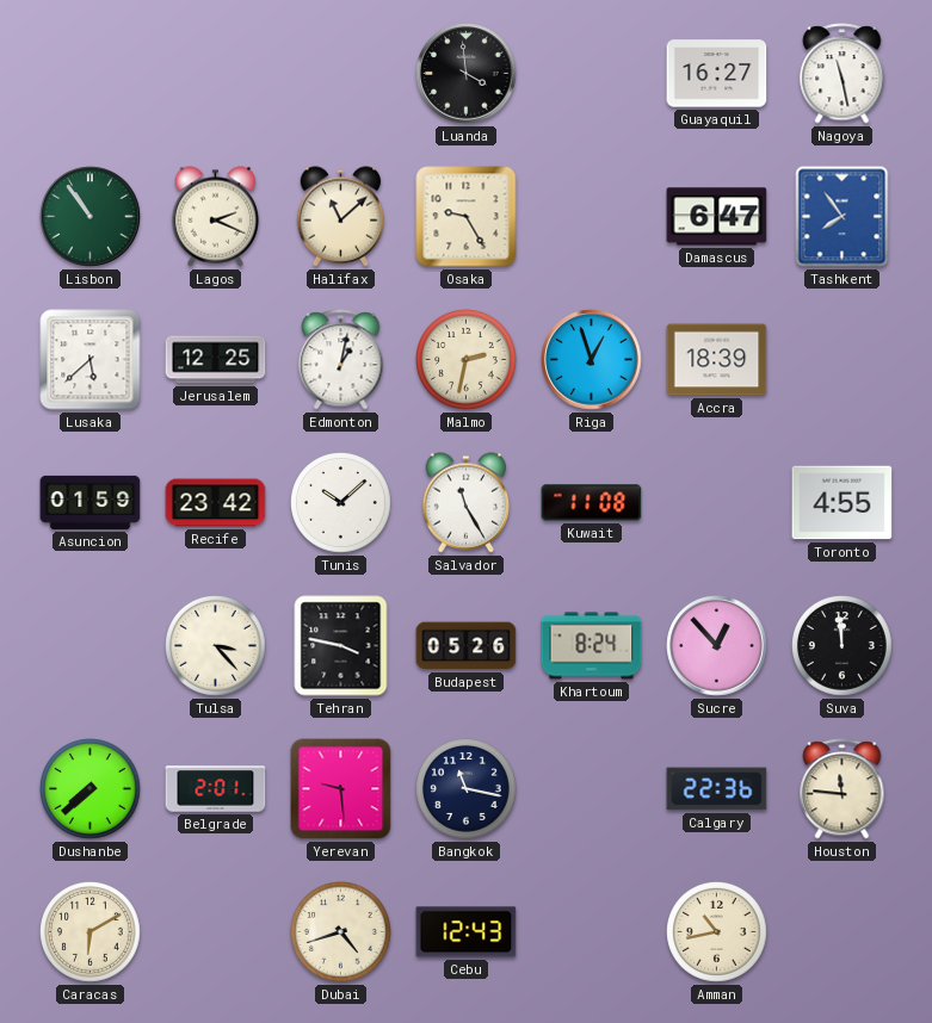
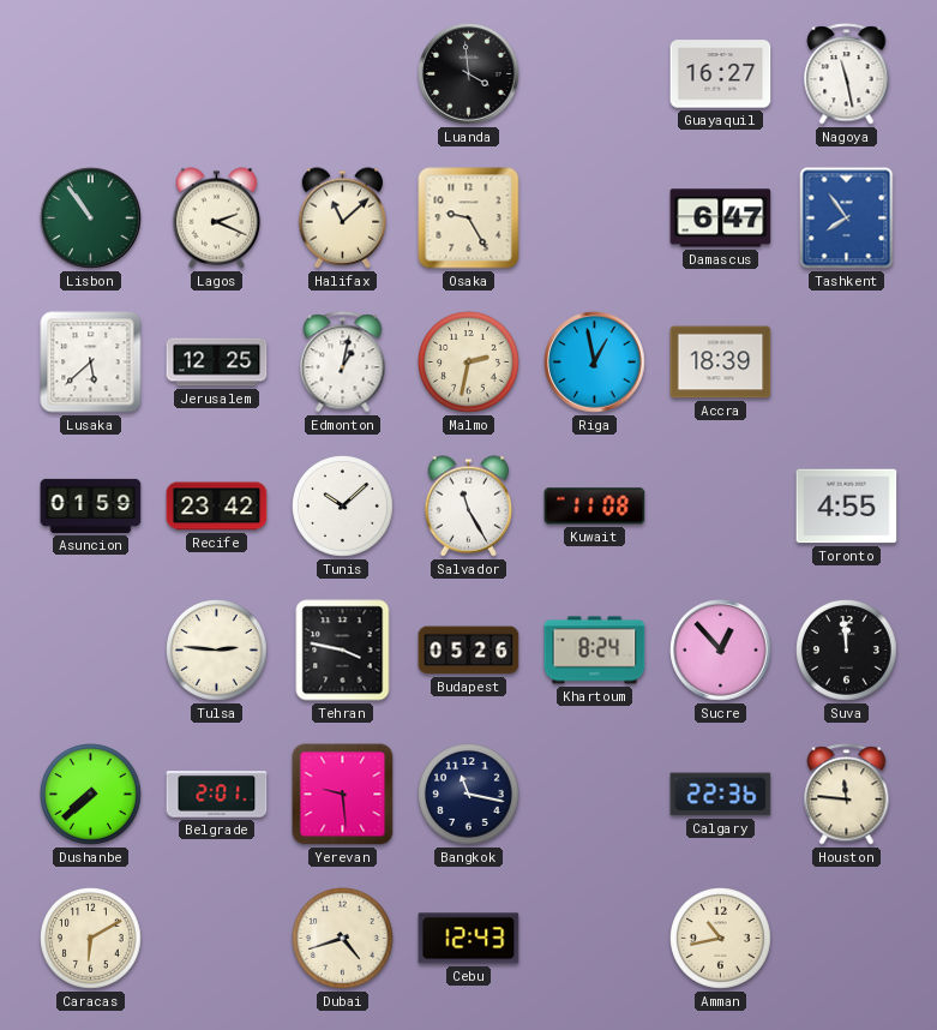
Riga: 12:57 -> 12:58 (595, 363)
Tulsa: 3:23 -> 2:46 (217, 651)
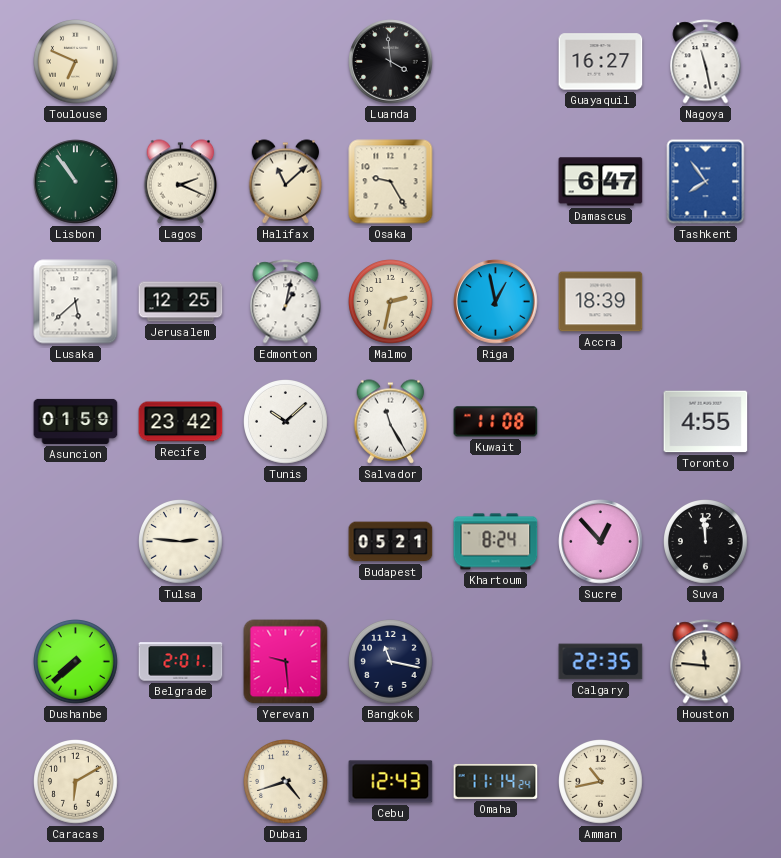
Toulouse: none -> 6:49 (76, 62)
Tehran: 3:47 -> none (343, 651)
Budapest: 05:26 -> 05:21 (391, 542)
Calgary: 22:36 -> 22:35 (601, 662)
Omaha: none -> 11:14 (496, 781)
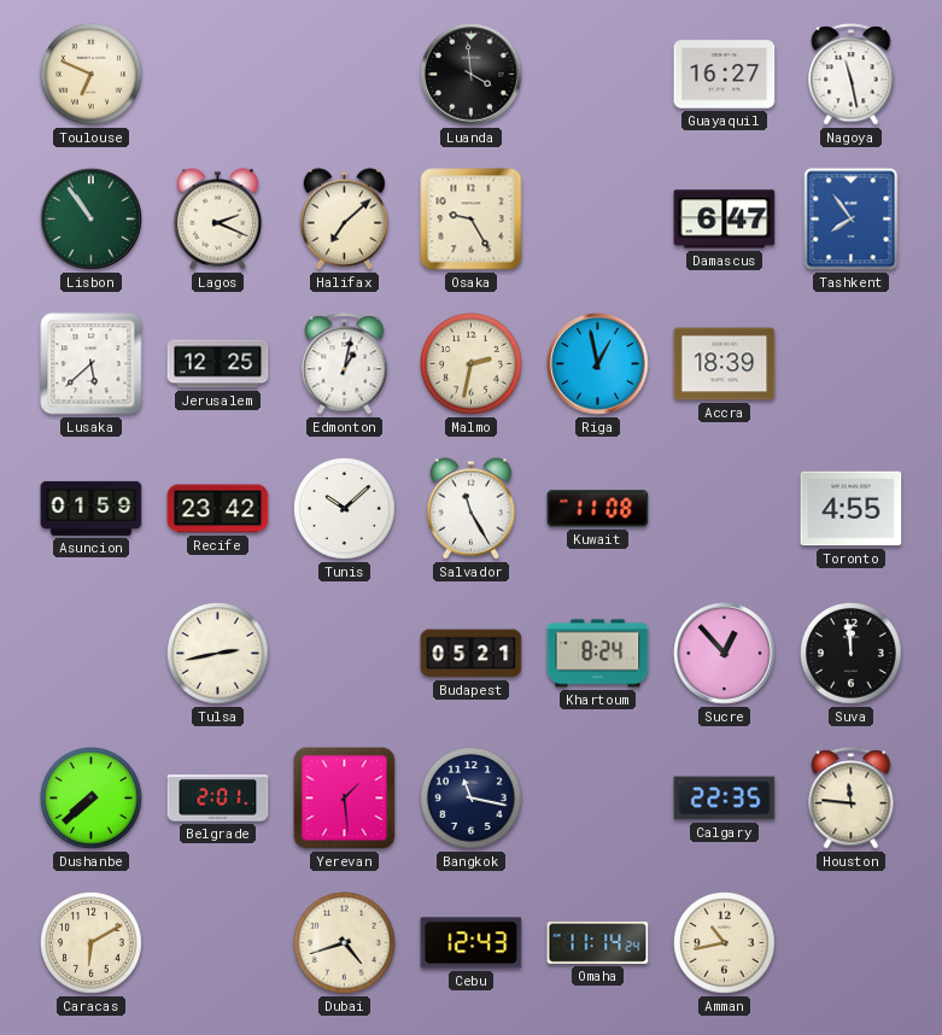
Halifax: 11:08 -> 7:08 (345, 220)
Tulsa: 2:46 -> 2:43 (218, 654)
Yerevan: 9:29 -> 1:29 (345, 799)
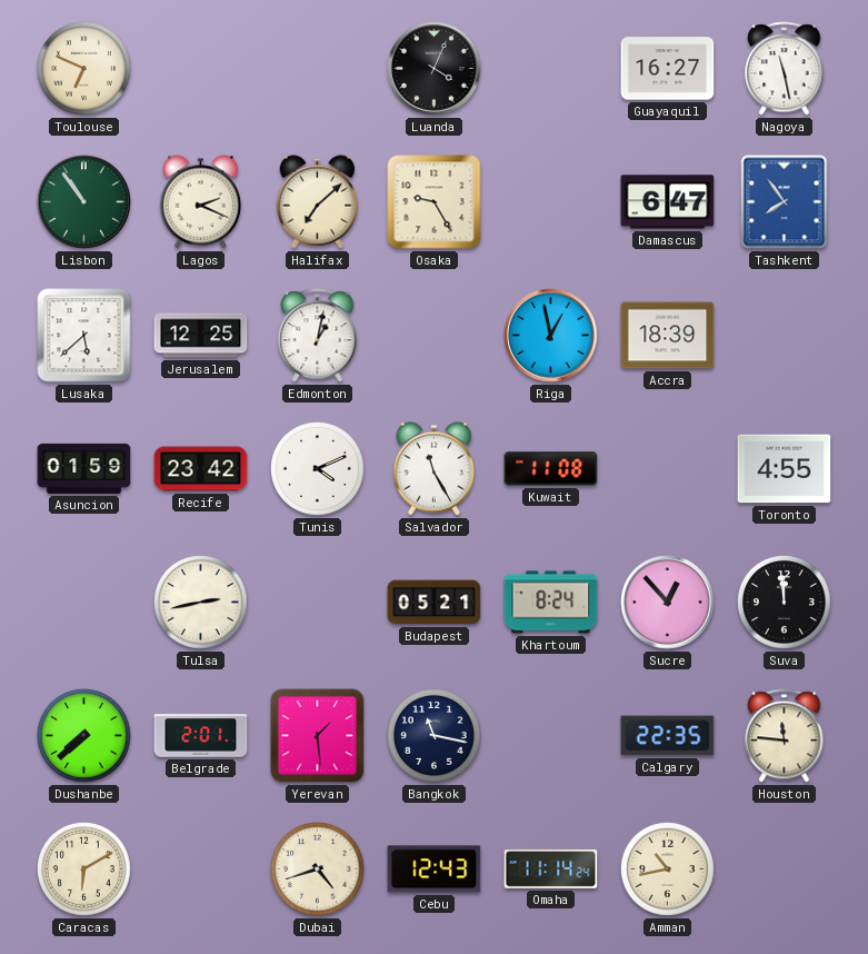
Luanda: 3:59 -> 4:04 (435, 69)
Malmo: 2:32 -> none (472, 364)
Tunis: 10:08 -> 4:11 (318, 469)
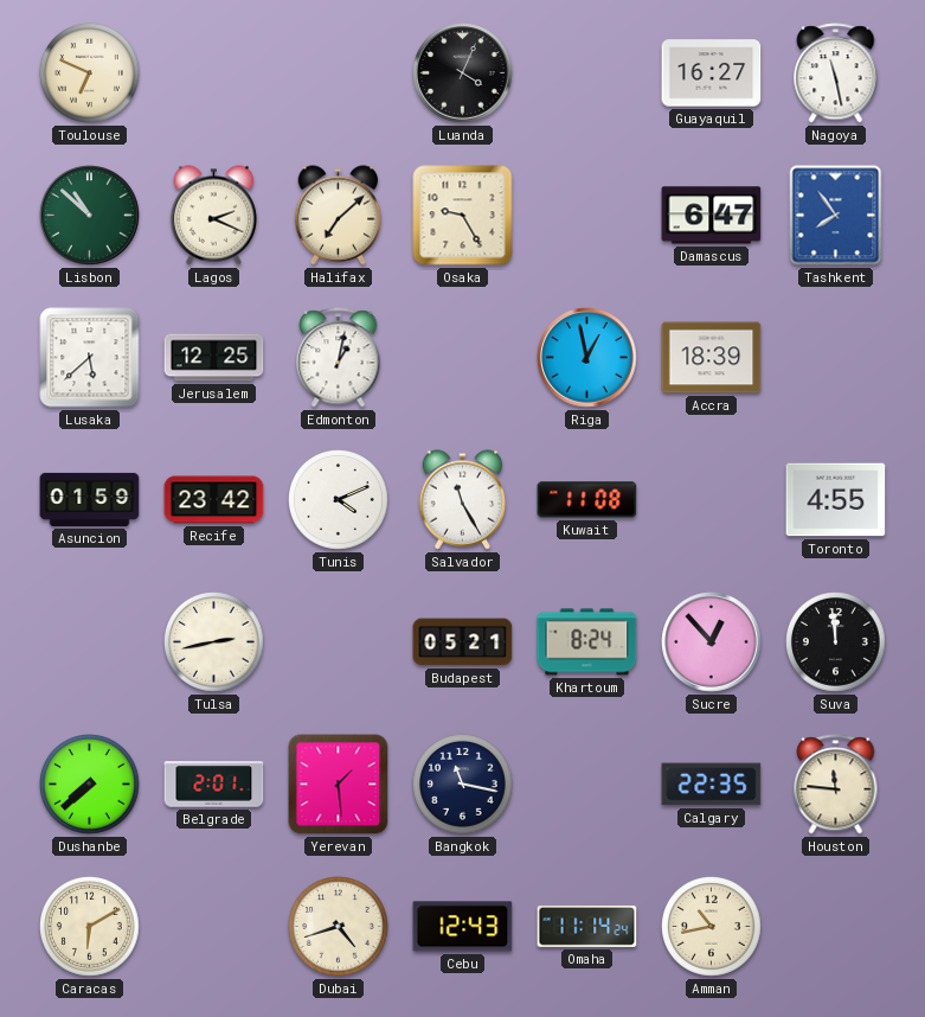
Lisbon: 10:54 -> 10:52 (90, 216)
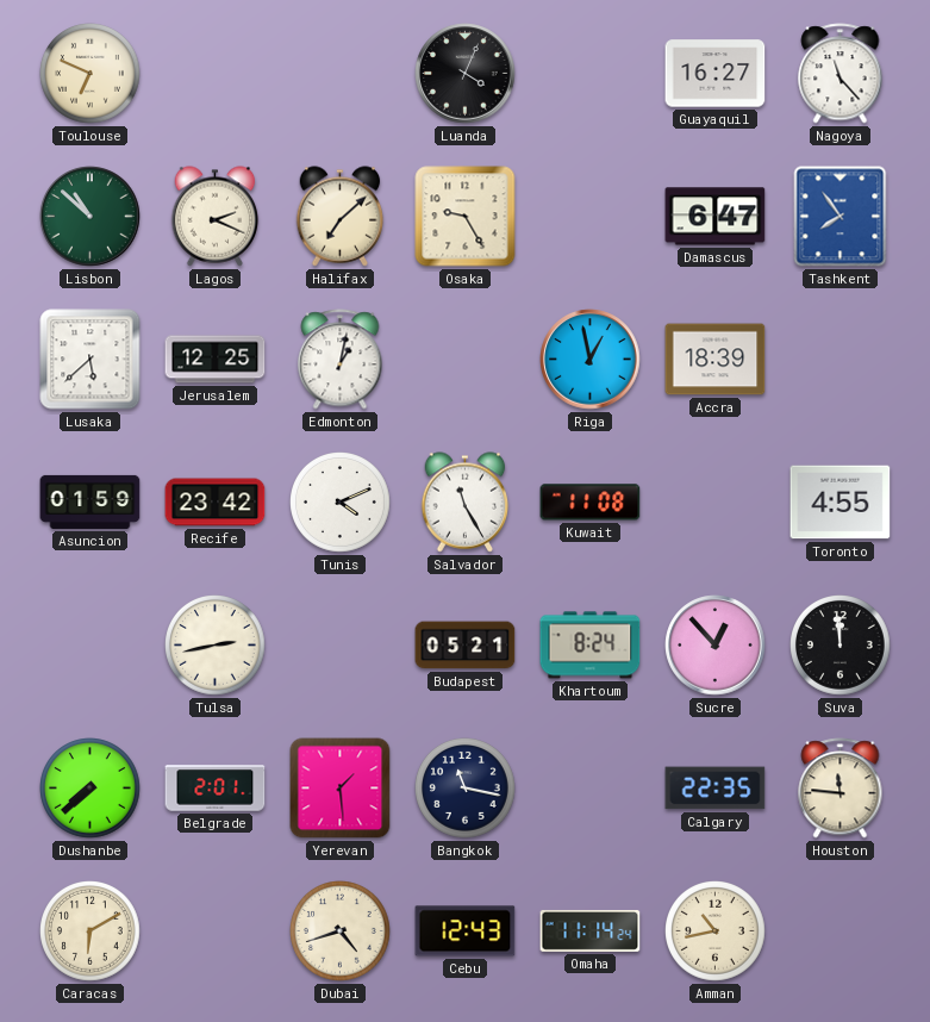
Nagoya: 11:28 -> 11:23 (841, 74)
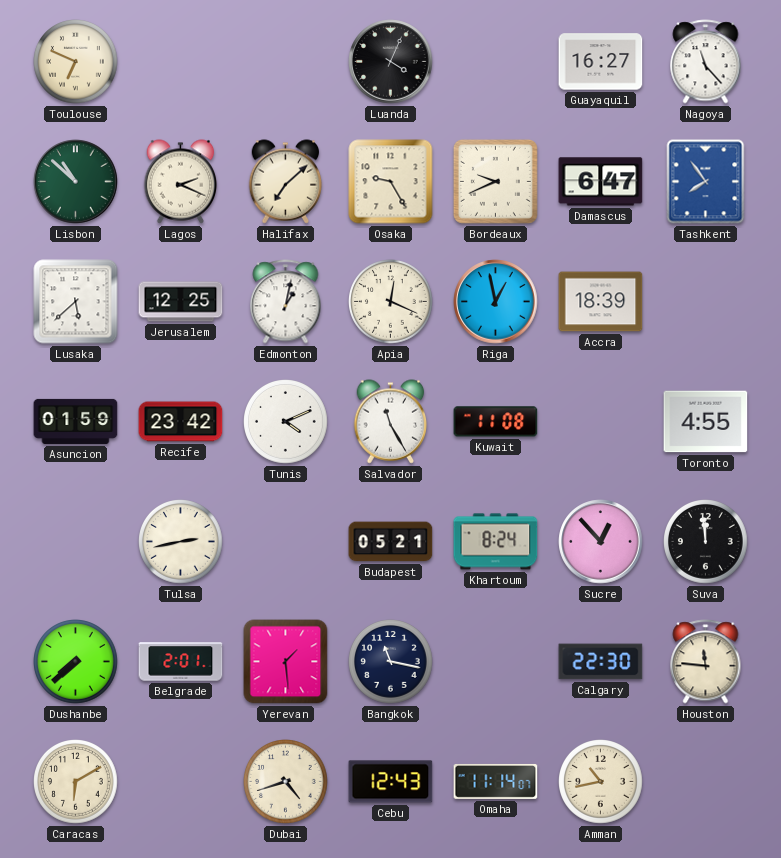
Bordeaux: none -> 9:41 (495, 181)
Apia: none -> 12:19 (391, 302)
Calgary: 22:35 -> 22:30 (601, 662)
Omaha: 11:14:24 -> 11:14:07 (496, 781)
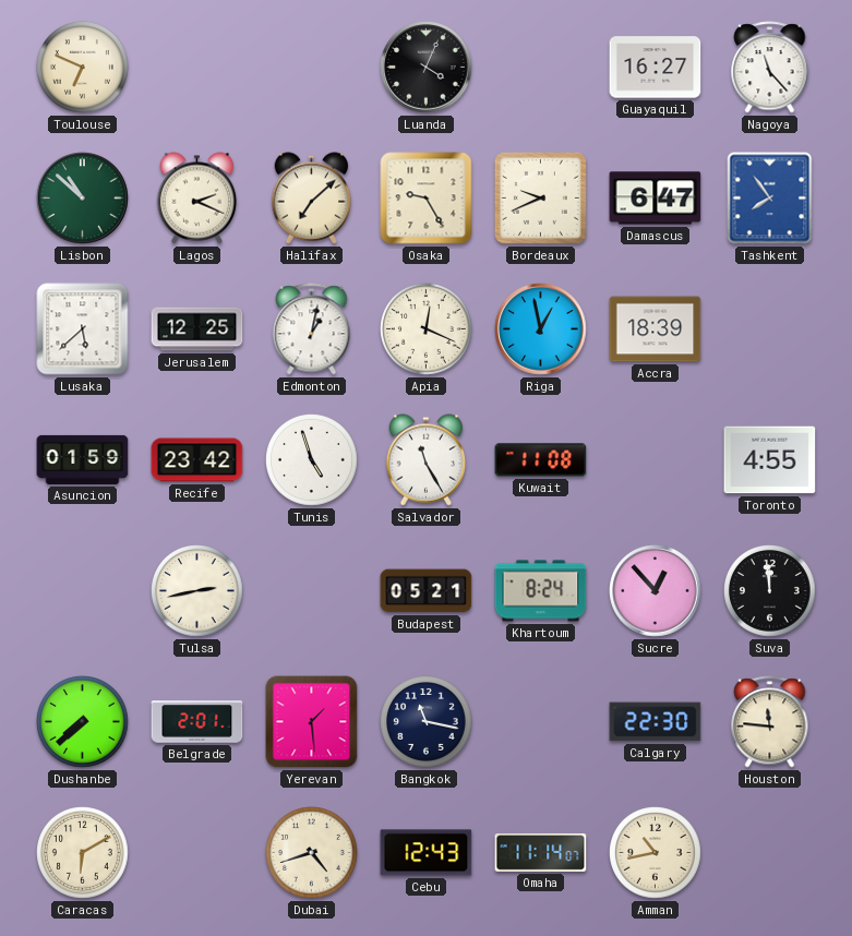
Tunis: 4:11 -> 4:57 (312, 460)
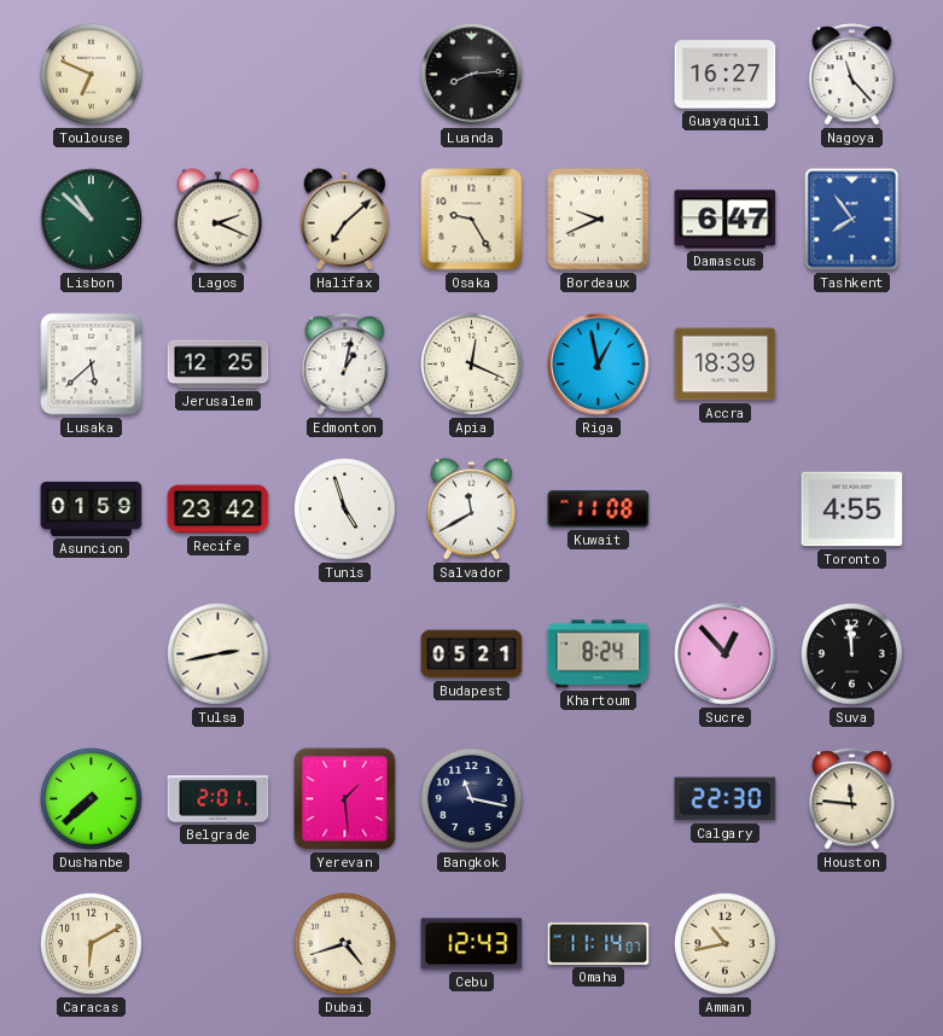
Luanda: 4:04 -> 8:14 (472, 75)
Salvador: 11:25 -> 11:40 (472, 510)
